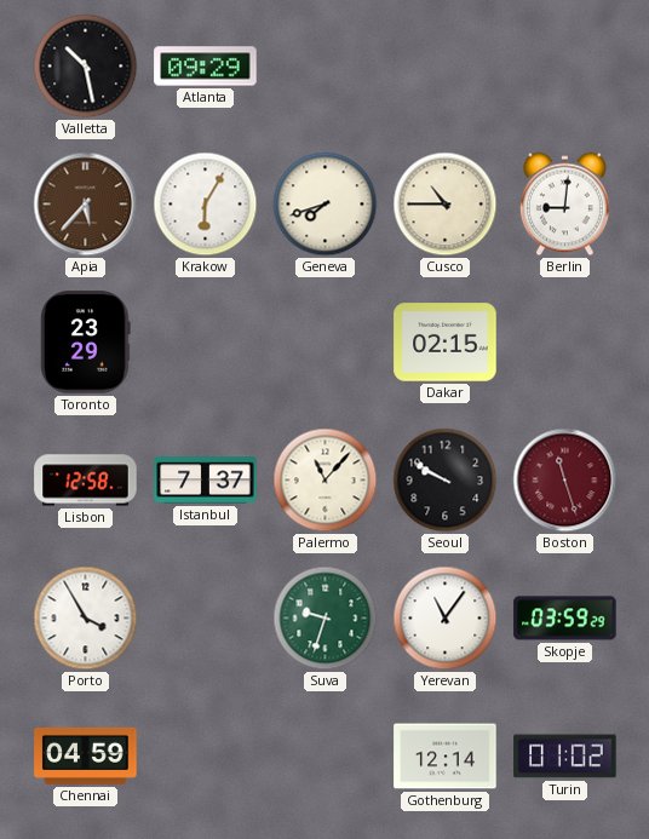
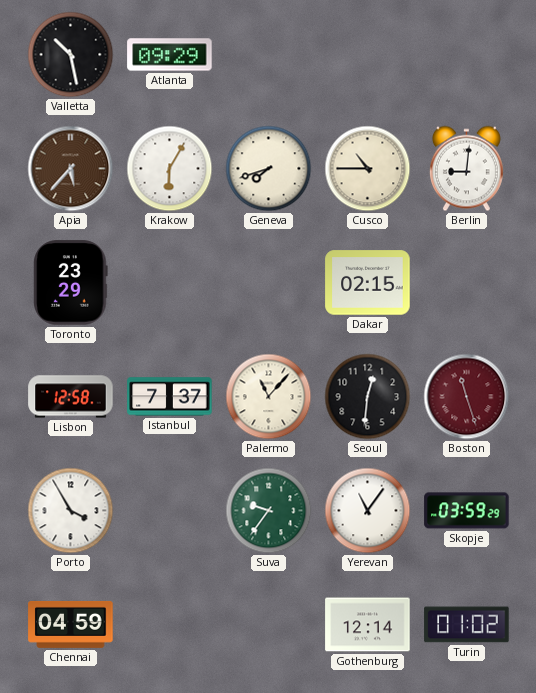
Seoul: 9:50 -> 12:31 (368, 397)
Suva: 9:33 -> 9:36 (269, 511)
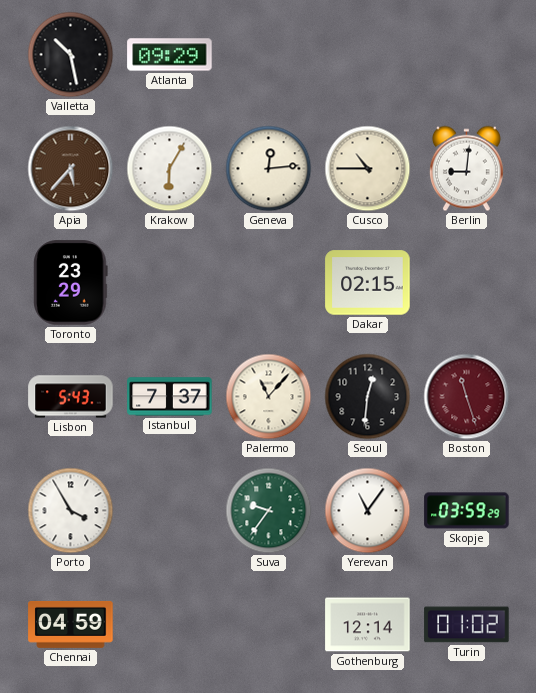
Geneva: 7:42 -> 12:14 (269, 169)
Lisbon: 12:58 -> 5:43 (71, 397)
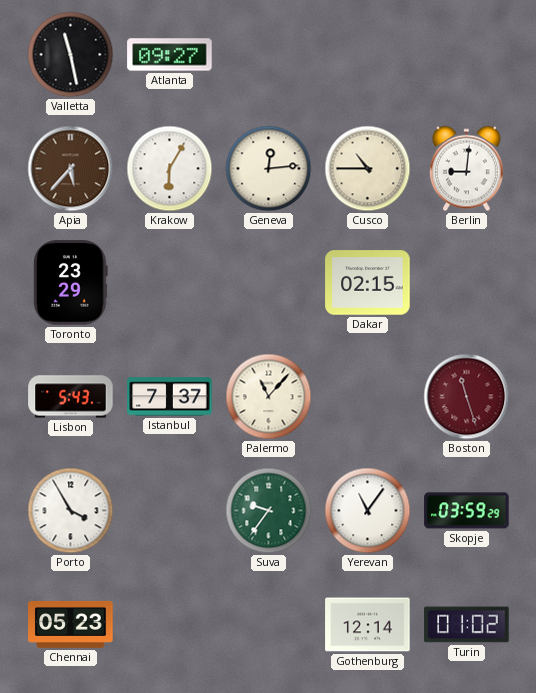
Valletta: 10:28 -> 11:28 (71, 55)
Atlanta: 09:29 -> 09:27 (170, 55)
Seoul: 12:31 -> none (368, 397)
Chennai: 04:59 -> 05:23 (71, 624)
